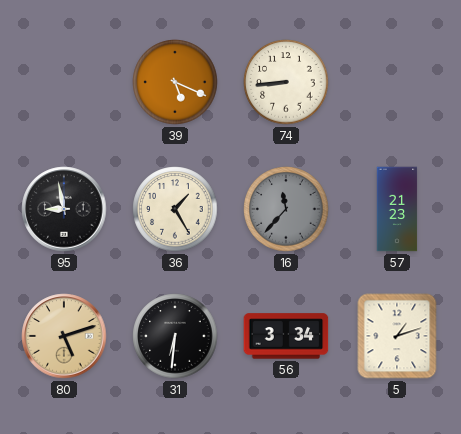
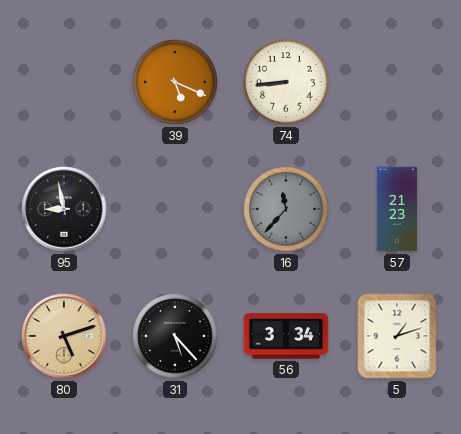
36: 1:25 -> none (175, 209)
31: 6:31 -> 5:23 (175, 336)
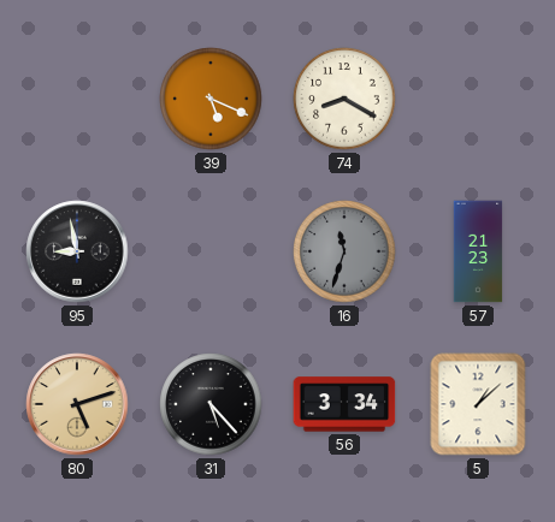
74: 8:44 -> 8:20 (344, 99)
16: 11:37 -> 11:33 (344, 251)
5: 1:12 -> 1:08 (478, 404)
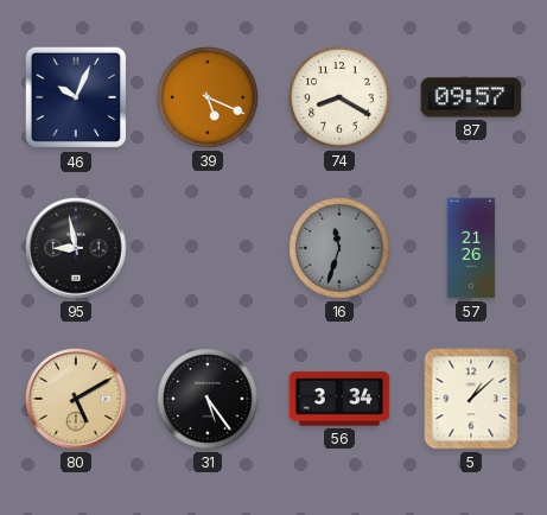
46: none -> 10:04 (76, 97)
87: none -> 09:57 (471, 97)
57: 21:23 -> 21:26 (471, 248)
80: 5:12 -> 5:10 (76, 399)
31: 5:23 -> 5:24 (208, 399)
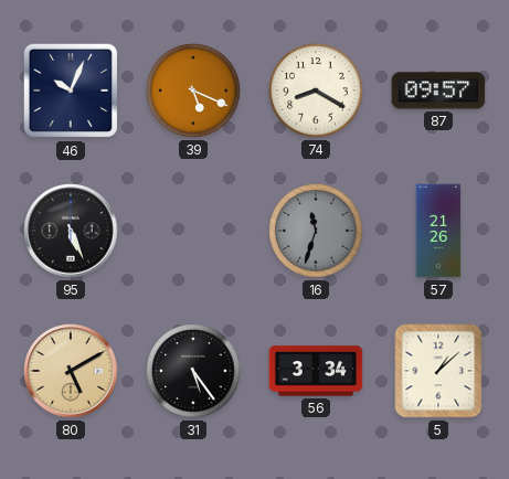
95: 8:58 -> 5:26 (71, 231)
